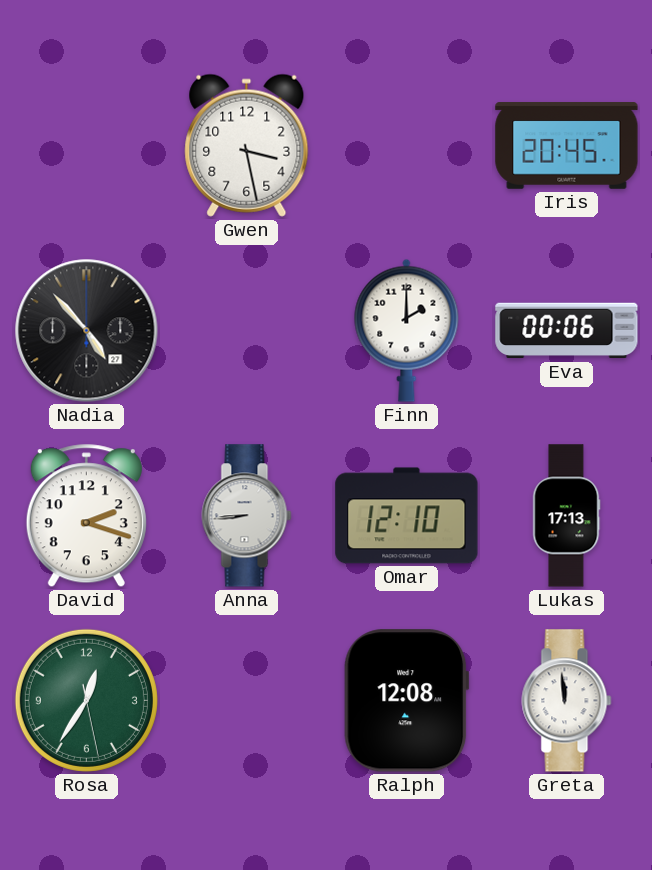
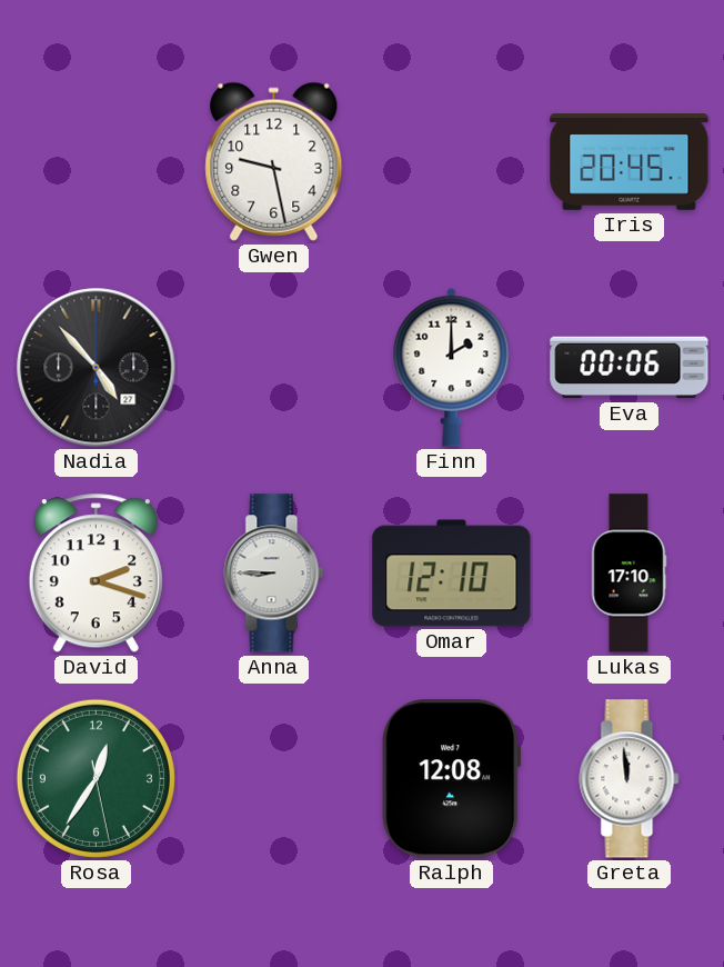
Gwen: 3:28 -> 9:28 (274, 161)
Anna: 8:44 -> 8:45 (274, 574)
Lukas: 17:13 -> 17:10 (629, 574)
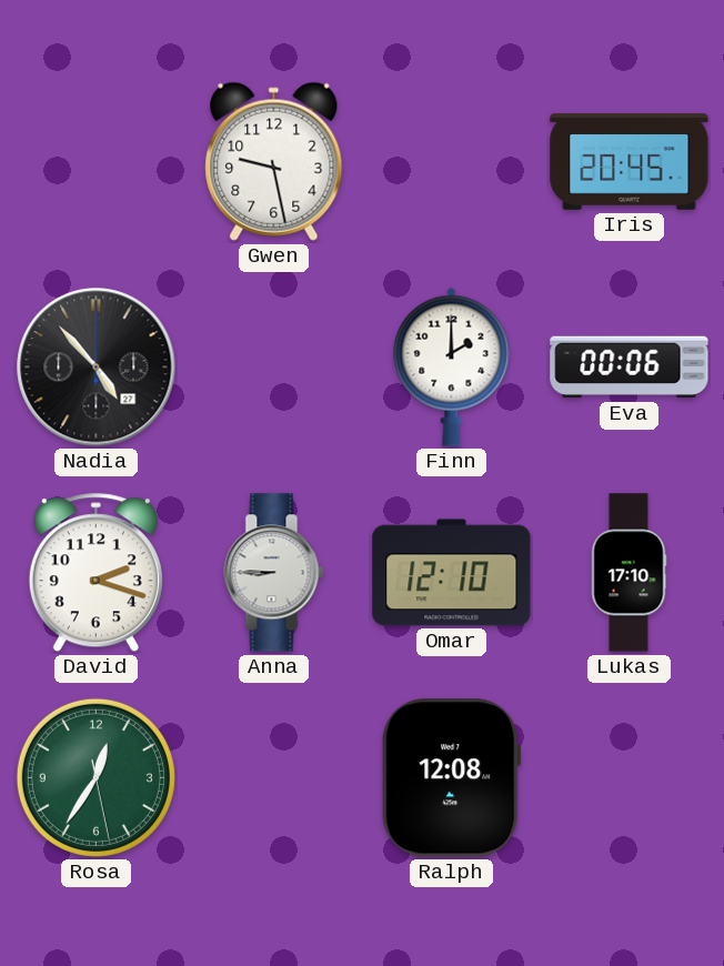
Greta: 11:59 -> none (630, 779)
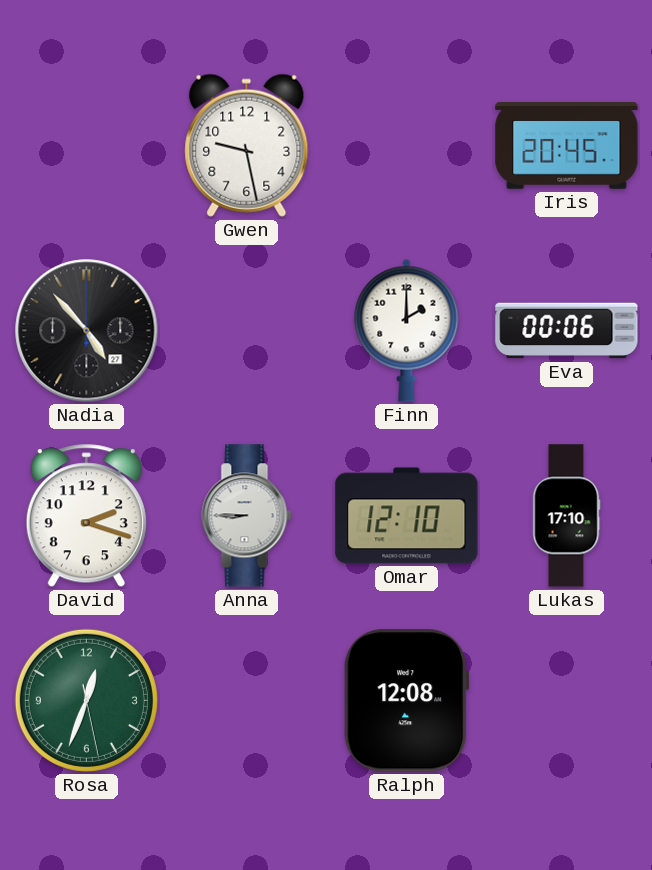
Rosa: 12:35 -> 12:33 (86, 700)
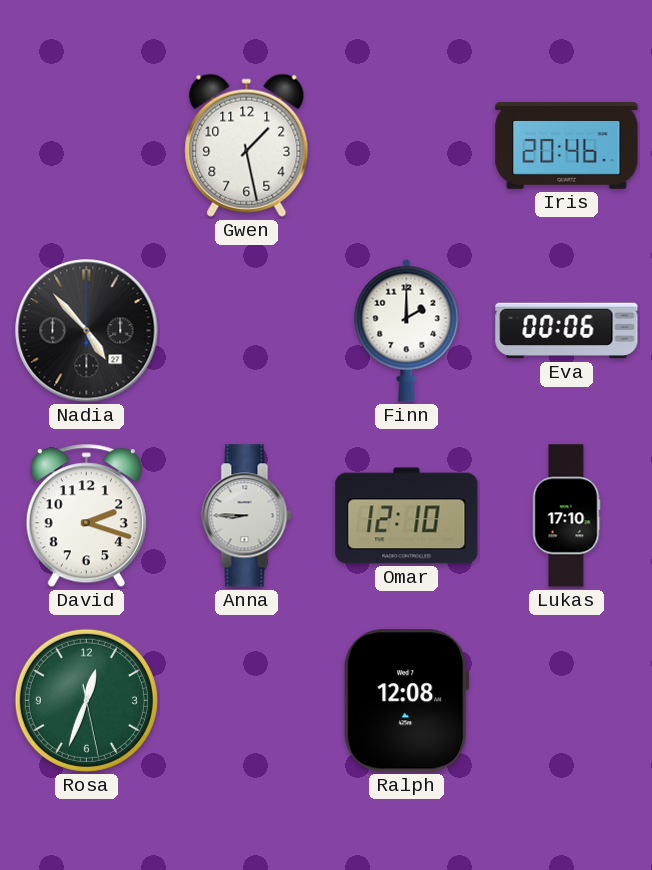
Gwen: 9:28 -> 1:28 (247, 145)
Iris: 20:45 -> 20:46 (567, 146)
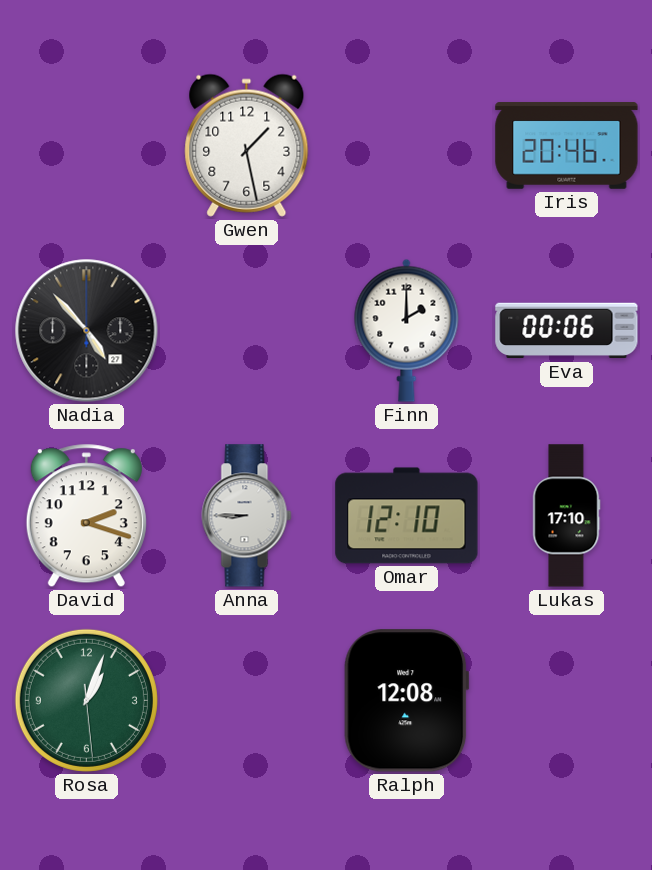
Rosa: 12:33 -> 1:03 (86, 700)
